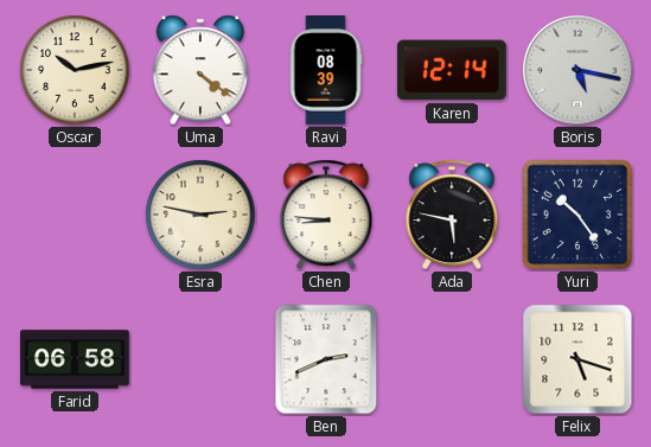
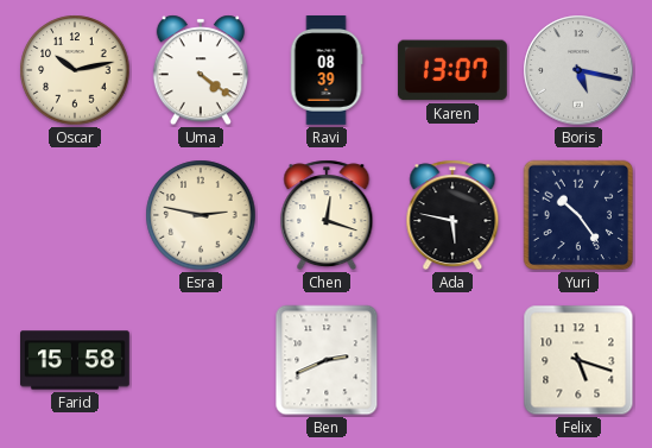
Karen: 12:14 -> 13:07 (452, 70)
Chen: 8:46 -> 12:18 (327, 215)
Farid: 06:58 -> 15:58 (76, 360)
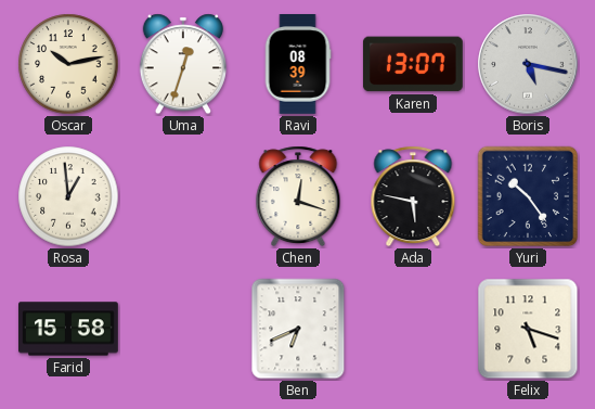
Uma: 4:21 -> 12:33 (183, 64)
Rosa: none -> 12:59 (68, 196)
Esra: 2:47 -> none (201, 215)
Ben: 2:41 -> 6:41 (298, 329)
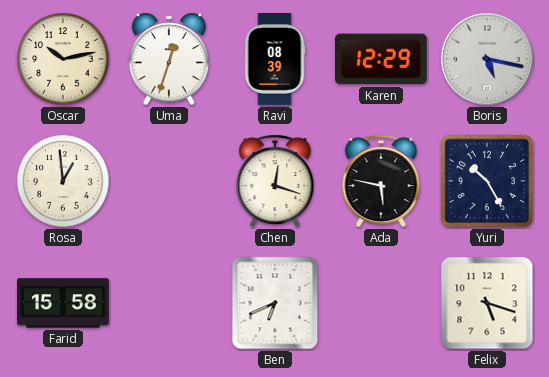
Karen: 13:07 -> 12:29 (381, 59)
Yuri: 10:24 -> 10:25 (487, 181)
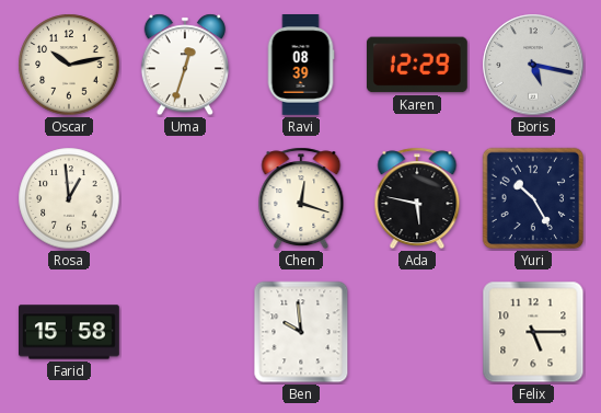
Ben: 6:41 -> 9:59 (301, 332)
Felix: 5:18 -> 5:15 (533, 332)
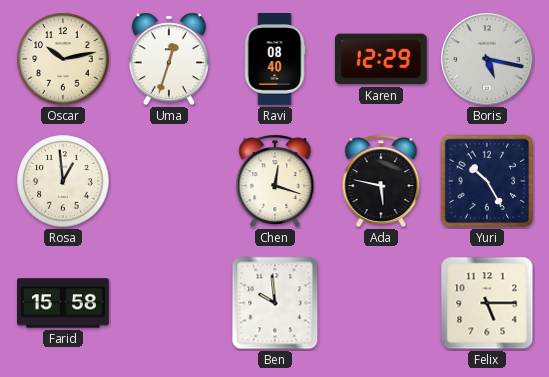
Ravi: 08:39 -> 08:40 (275, 60)
